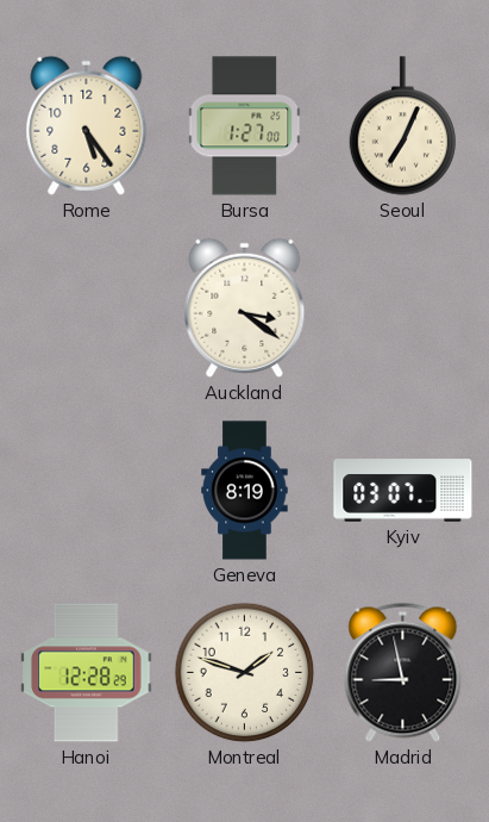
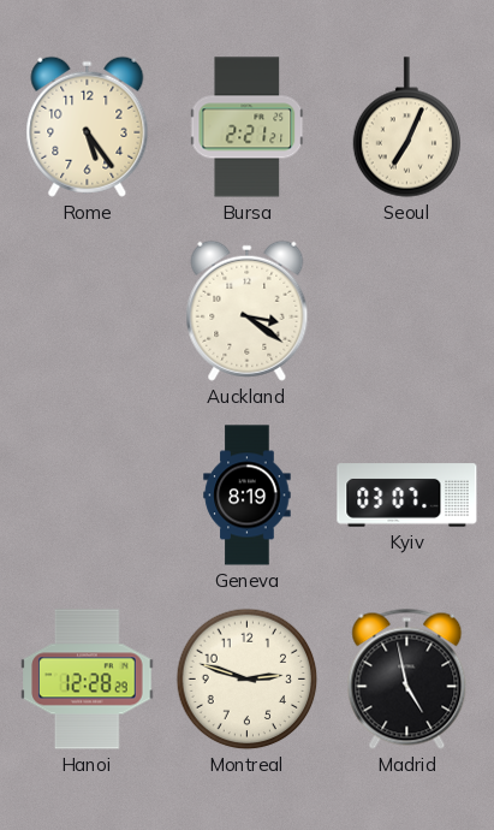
Bursa: 1:27 -> 2:21 (248, 128)
Montreal: 1:48 -> 2:48 (248, 680)
Madrid: 8:58 -> 4:58 (407, 678)
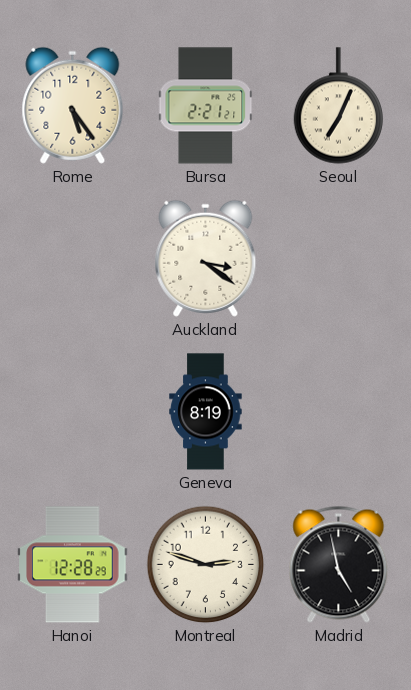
Kyiv: 03:07 -> none (407, 496)
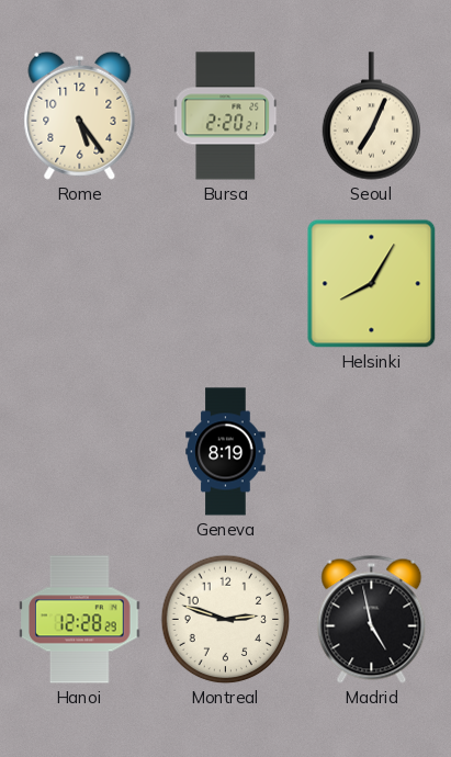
Bursa: 2:21 -> 2:20 (226, 116)
Auckland: 3:21 -> none (206, 258)
Helsinki: none -> 8:05 (372, 284)
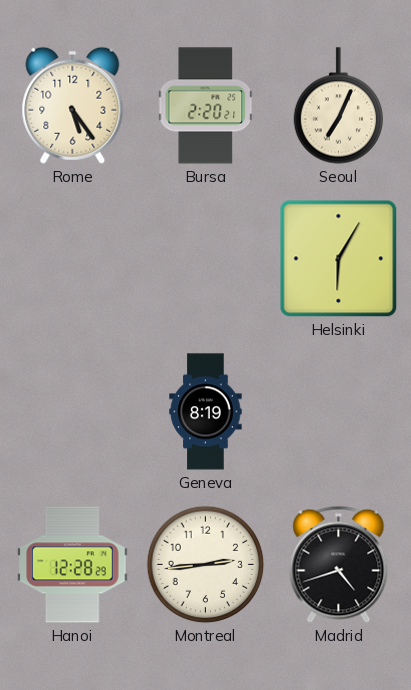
Helsinki: 8:05 -> 6:05 (339, 259)
Montreal: 2:48 -> 2:44 (206, 565)
Madrid: 4:58 -> 4:42 (339, 564)
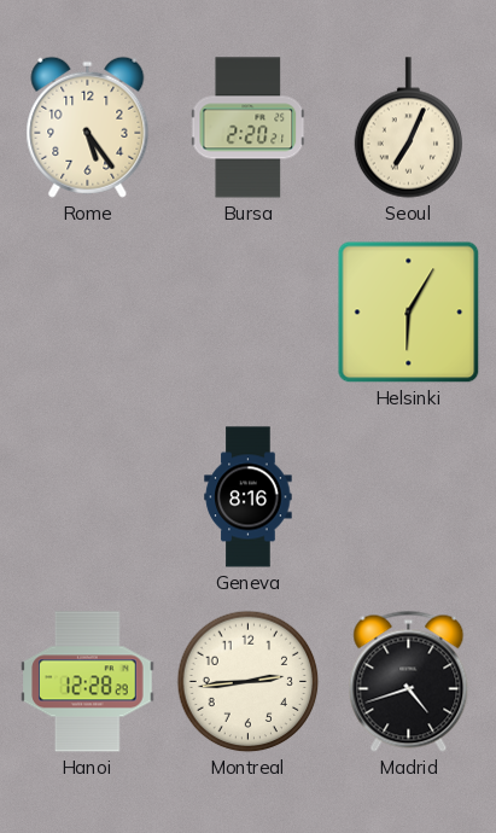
Geneva: 8:19 -> 8:16 (249, 497)
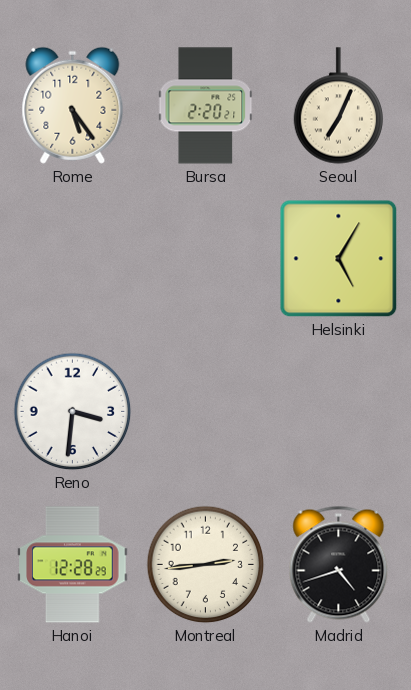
Helsinki: 6:05 -> 5:05 (339, 259)
Reno: none -> 3:31 (73, 412)
Geneva: 8:16 -> none (249, 497)
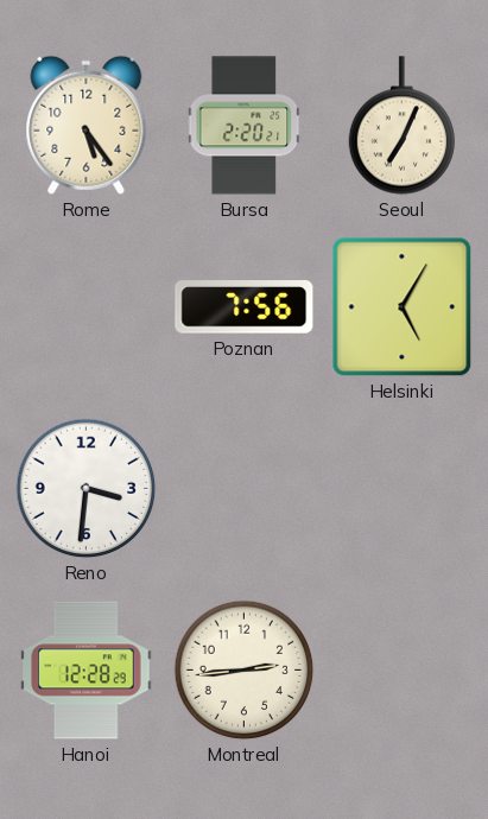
Poznan: none -> 7:56 (245, 307)
Madrid: 4:42 -> none (339, 564)
